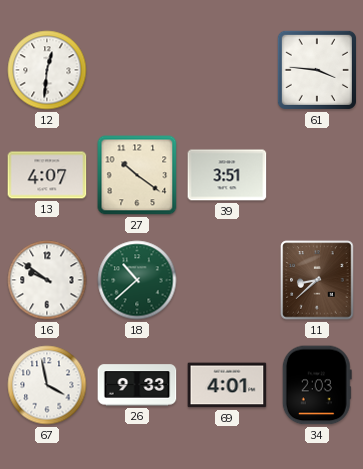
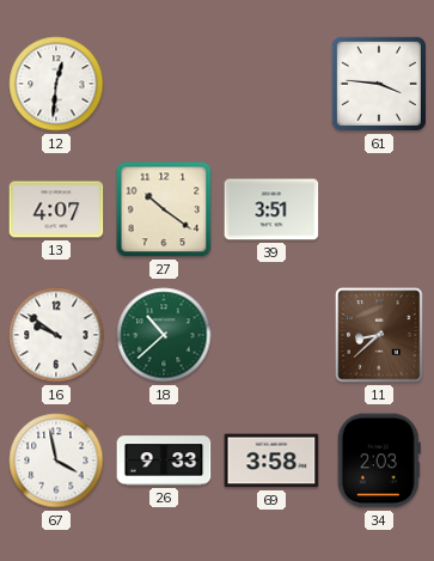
69: 4:01 -> 3:58 (271, 461)
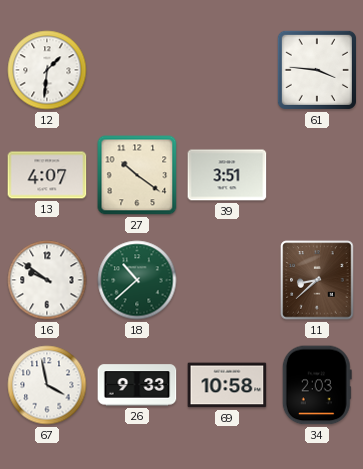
12: 12:31 -> 1:31 (47, 70)
69: 3:58 -> 10:58 (227, 385)
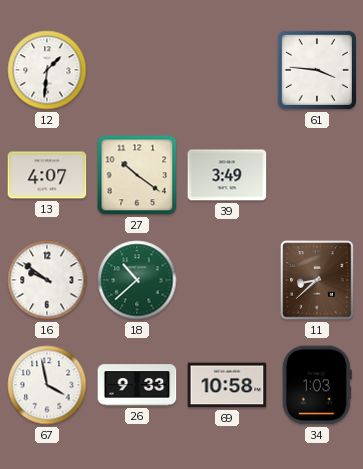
39: 3:51 -> 3:49 (227, 175)
34: 2:03 -> 1:03 (317, 385)
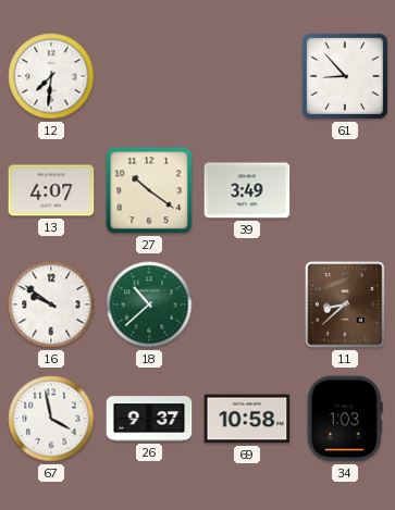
12: 1:31 -> 7:31 (51, 76)
61: 3:46 -> 8:53 (345, 76)
26: 9:33 -> 9:37 (149, 419)
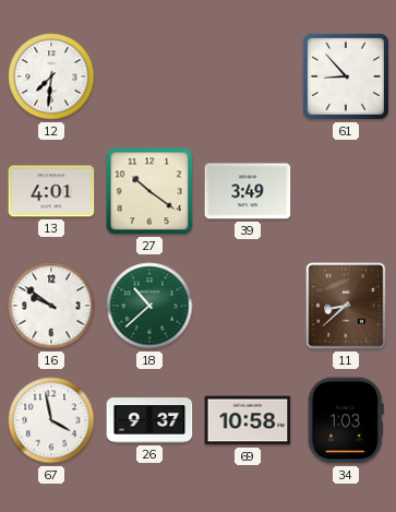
13: 4:07 -> 4:01 (51, 191)
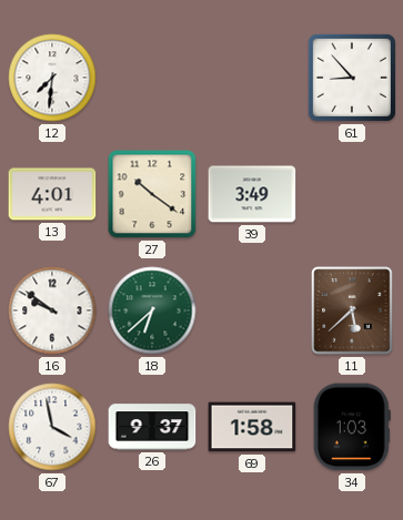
18: 10:38 -> 6:38 (152, 310)
11: 8:38 -> 5:38 (352, 310)
69: 10:58 -> 1:58 (252, 427)
